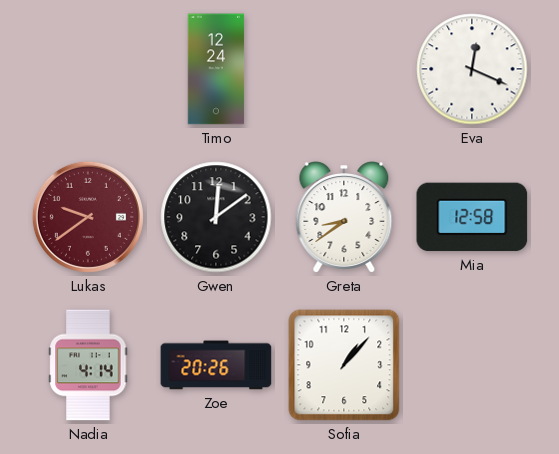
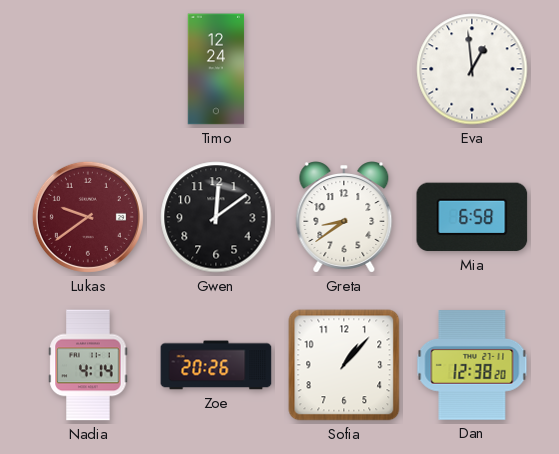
Eva: 12:19 -> 12:59 (472, 69)
Mia: 12:58 -> 6:58 (472, 217)
Dan: none -> 12:38 (472, 365)
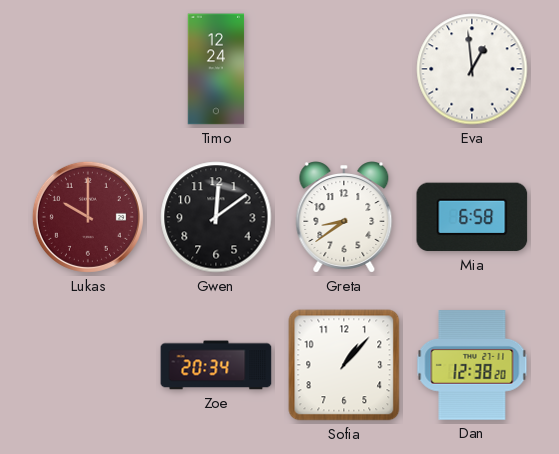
Lukas: 9:39 -> 10:00 (88, 217)
Nadia: 4:14 -> none (88, 365)
Zoe: 20:26 -> 20:34 (216, 365)
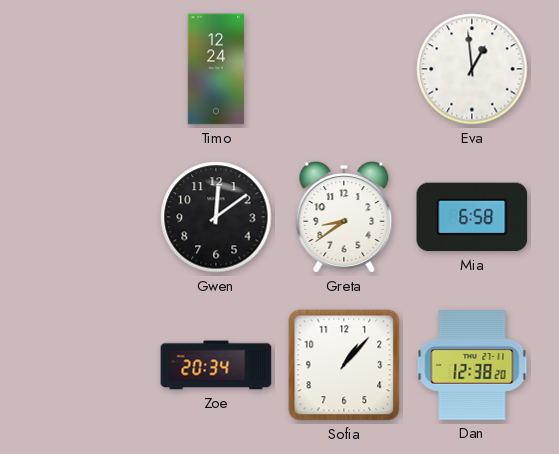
Lukas: 10:00 -> none (88, 217)
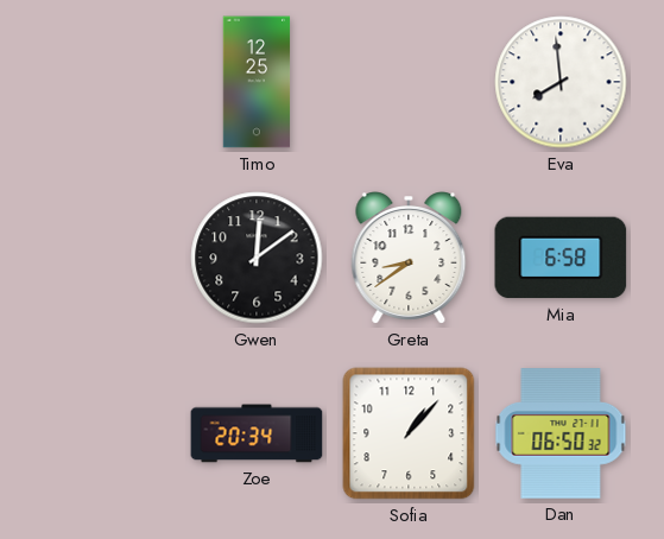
Timo: 12:24 -> 12:25 (257, 82)
Eva: 12:59 -> 7:59 (561, 82)
Dan: 12:38 -> 06:50 (561, 433)
